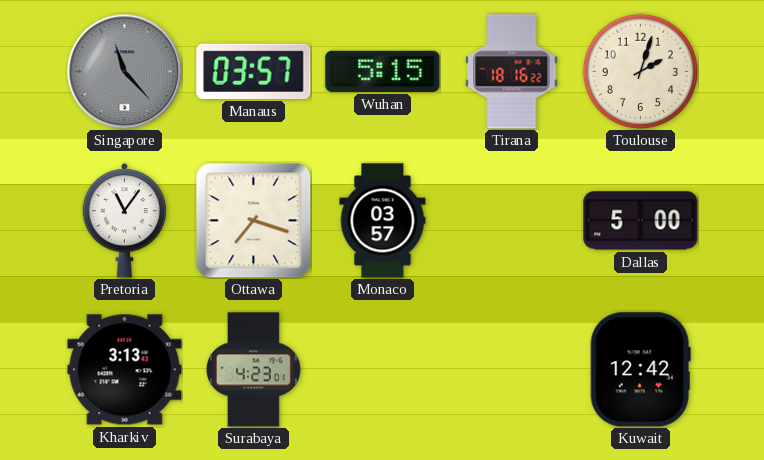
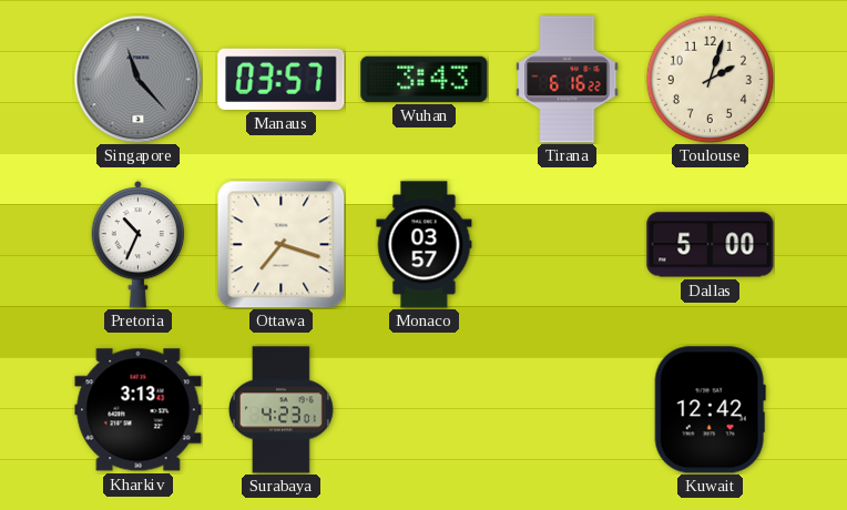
Wuhan: 5:15 -> 3:43 (425, 79)
Tirana: 18:16 -> 6:16 (568, 80)
Pretoria: 11:06 -> 10:34 (139, 244)
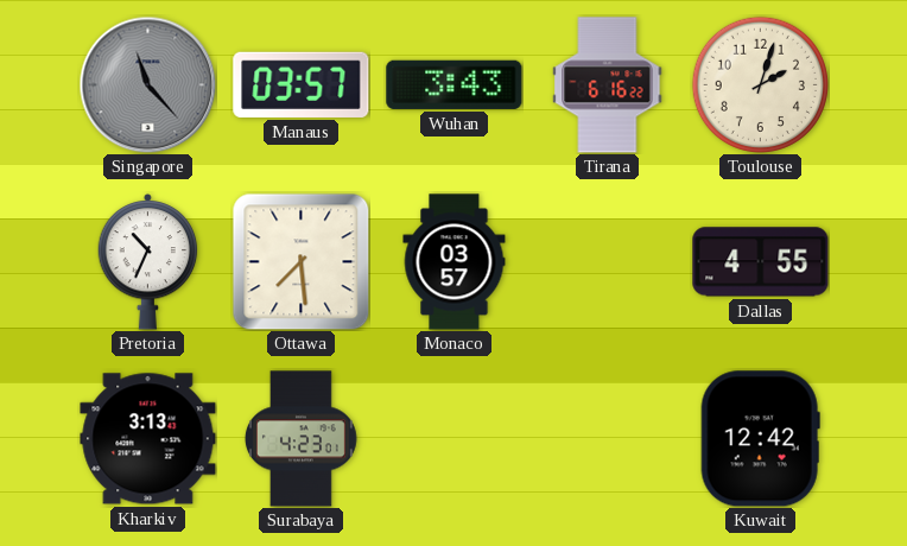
Ottawa: 7:18 -> 7:29 (300, 261)
Dallas: 5:00 -> 4:55 (761, 262)
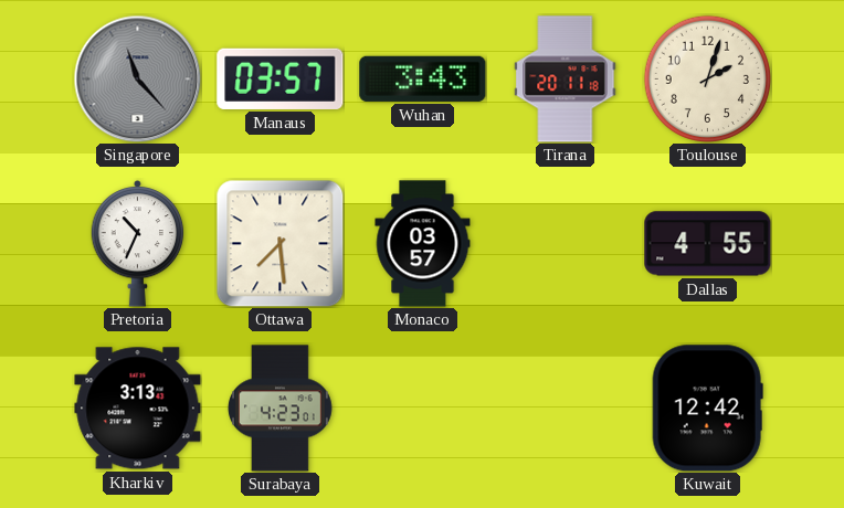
Tirana: 6:16 -> 20:11 (566, 80)
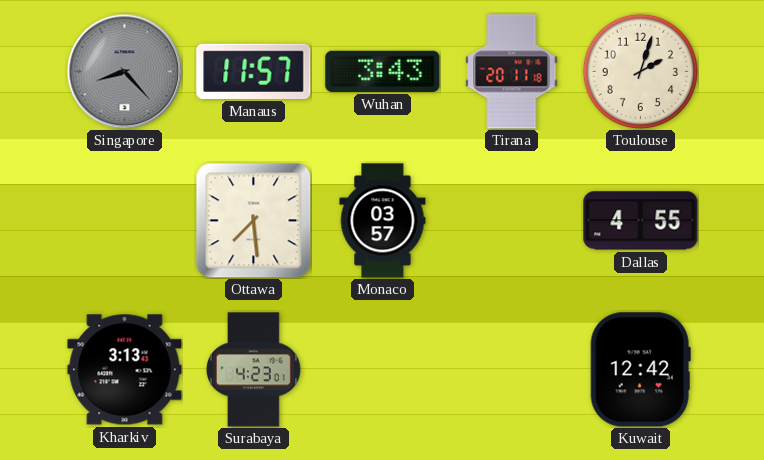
Singapore: 11:23 -> 8:23 (124, 71)
Manaus: 03:57 -> 11:57 (254, 71)
Pretoria: 10:34 -> none (138, 243)
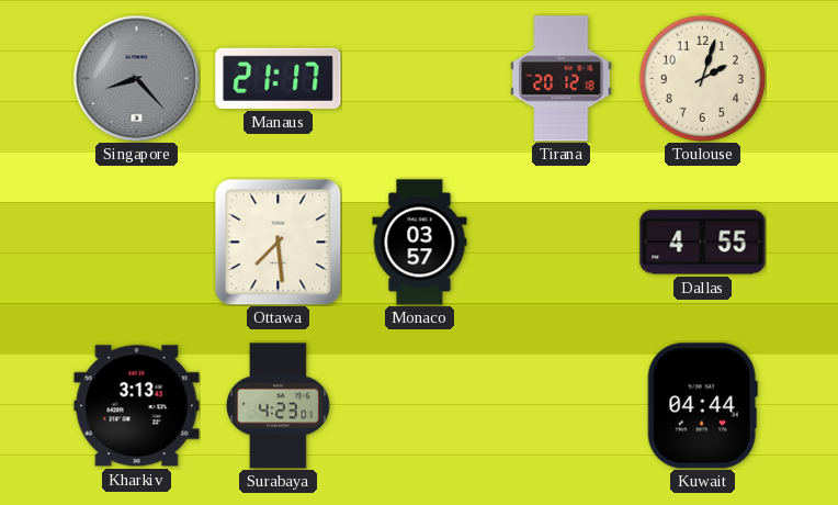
Manaus: 11:57 -> 21:17 (279, 78)
Wuhan: 3:43 -> none (383, 71)
Tirana: 20:11 -> 20:12 (562, 79)
Kuwait: 12:42 -> 04:44 (702, 406)
